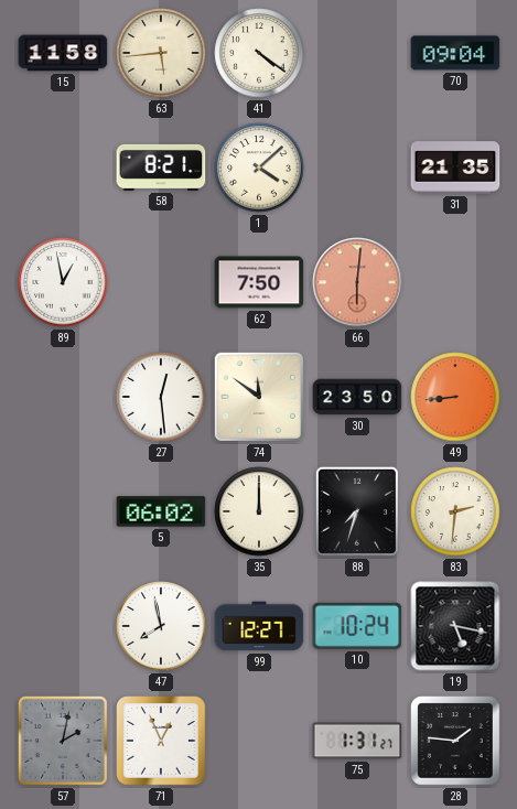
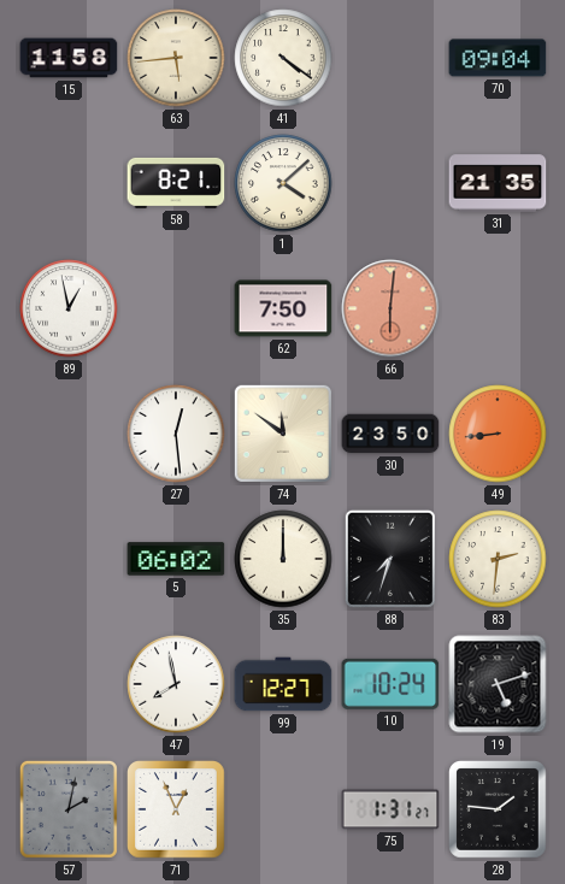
19: 5:17 -> 5:12 (498, 684)
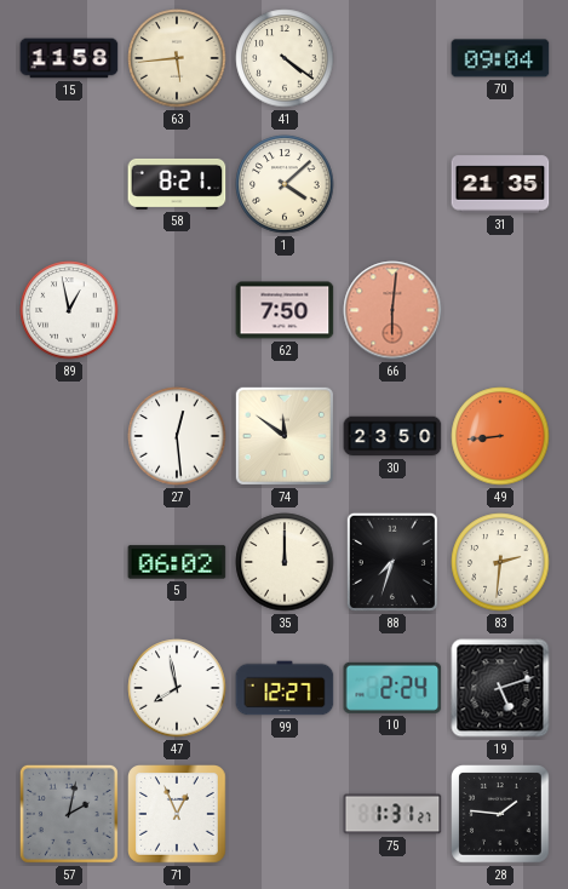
10: 10:24 -> 2:24 (392, 688)
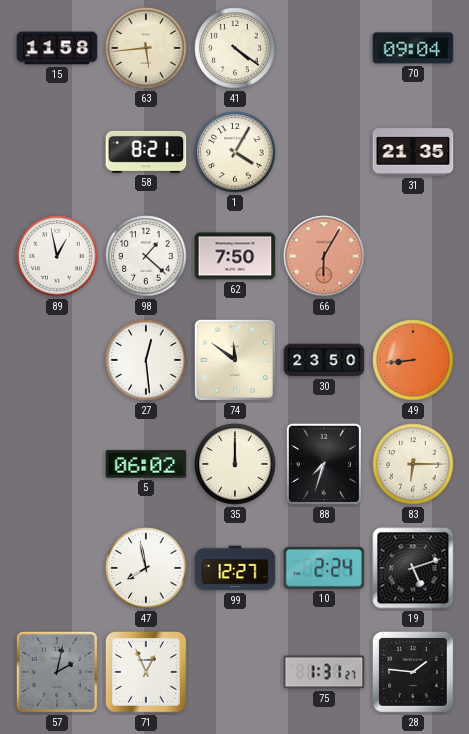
1: 4:08 -> 4:05 (235, 152)
98: none -> 1:22 (146, 256)
66: 6:01 -> 6:05 (324, 256)
83: 2:31 -> 6:15 (413, 464)
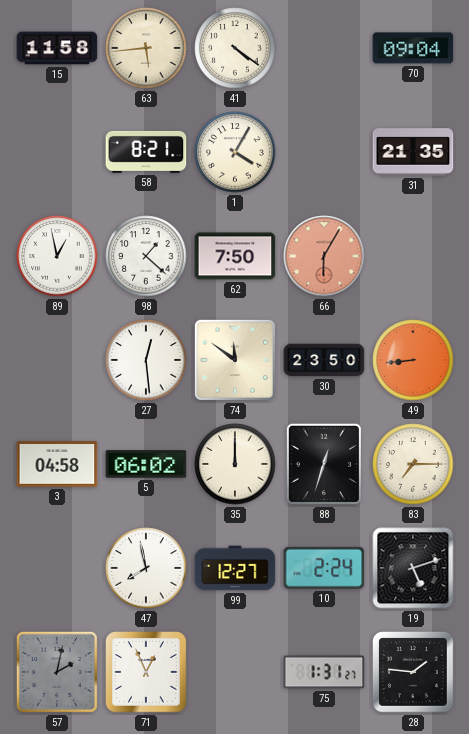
3: none -> 04:58 (57, 464)
88: 7:33 -> 12:33 (324, 464)
83: 6:15 -> 7:15 (413, 464)
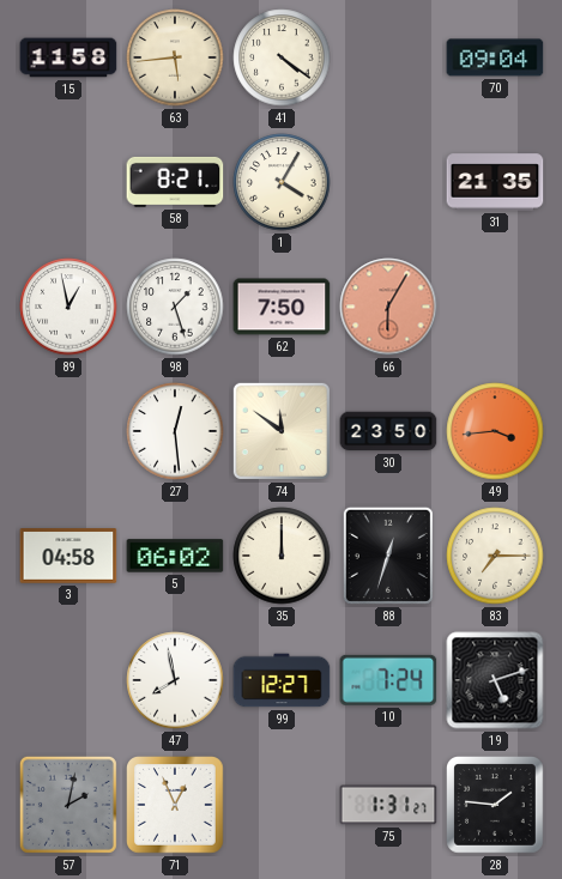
98: 1:22 -> 1:27 (175, 307)
49: 8:44 -> 3:44 (495, 431)
10: 2:24 -> 7:24 (388, 680)
